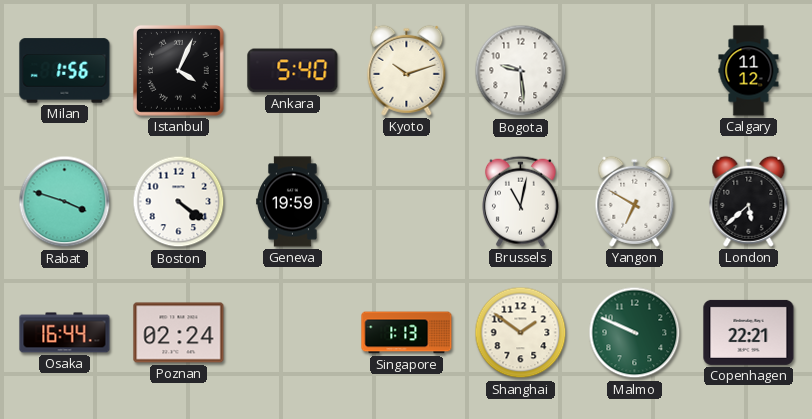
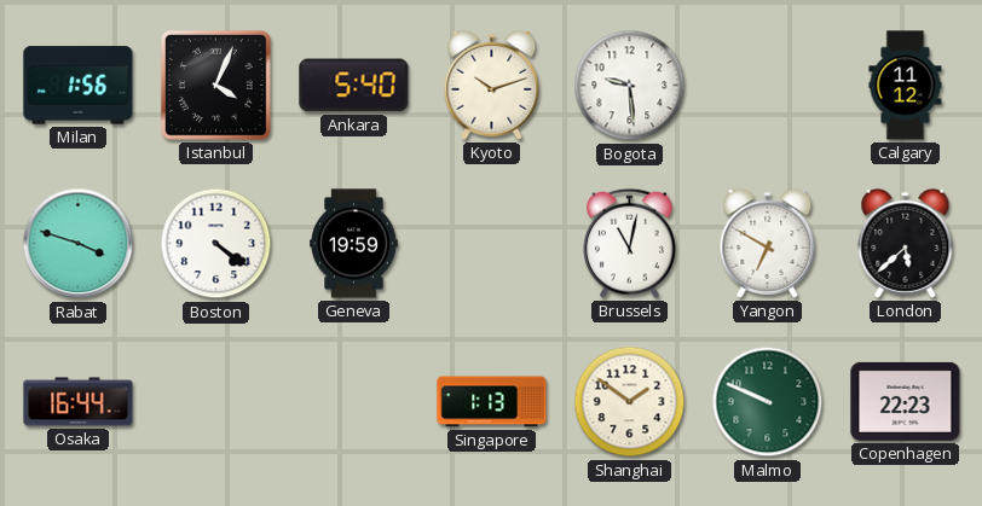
Poznan: 02:24 -> none (179, 333)
Copenhagen: 22:21 -> 22:23 (906, 401)
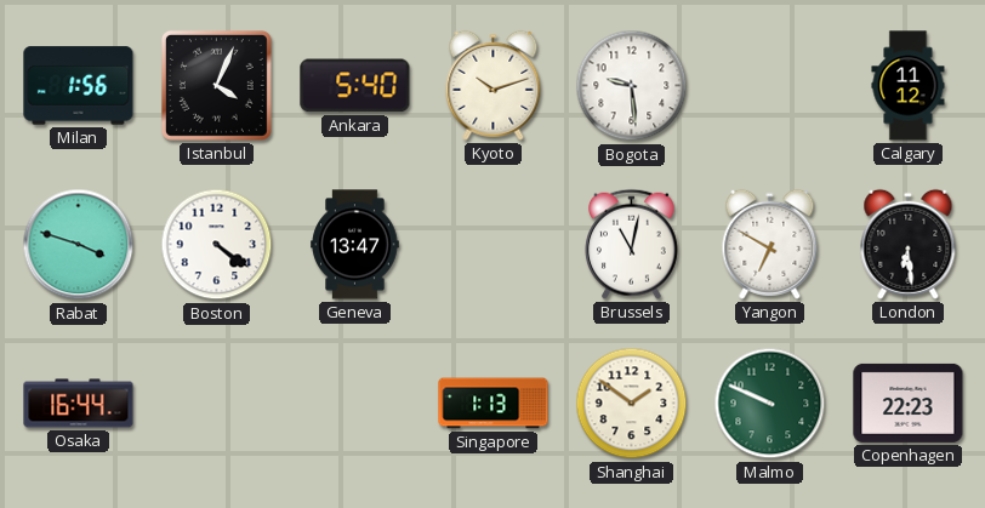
Geneva: 19:59 -> 13:47 (355, 245)
London: 5:38 -> 6:29 (909, 244)
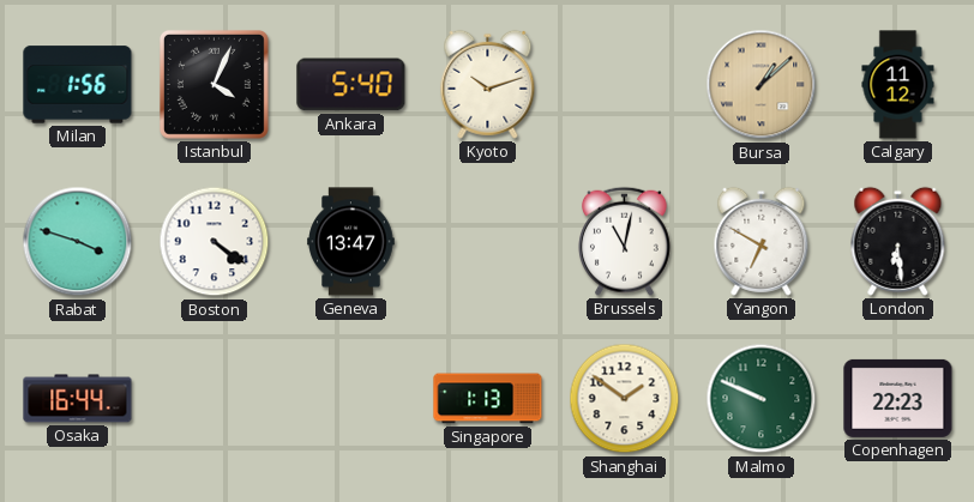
Bogota: 9:29 -> none (632, 86)
Bursa: none -> 1:08 (762, 85)
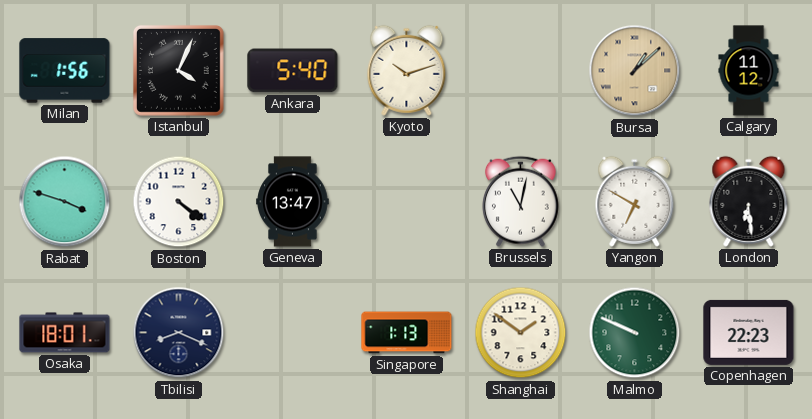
Osaka: 16:44 -> 18:01 (65, 333)
Tbilisi: none -> 8:19 (179, 333)
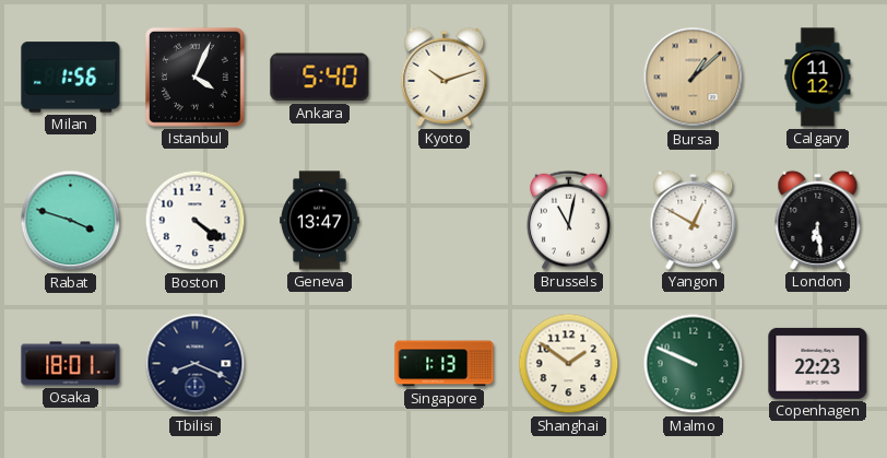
Yangon: 6:50 -> 12:50 (694, 220)
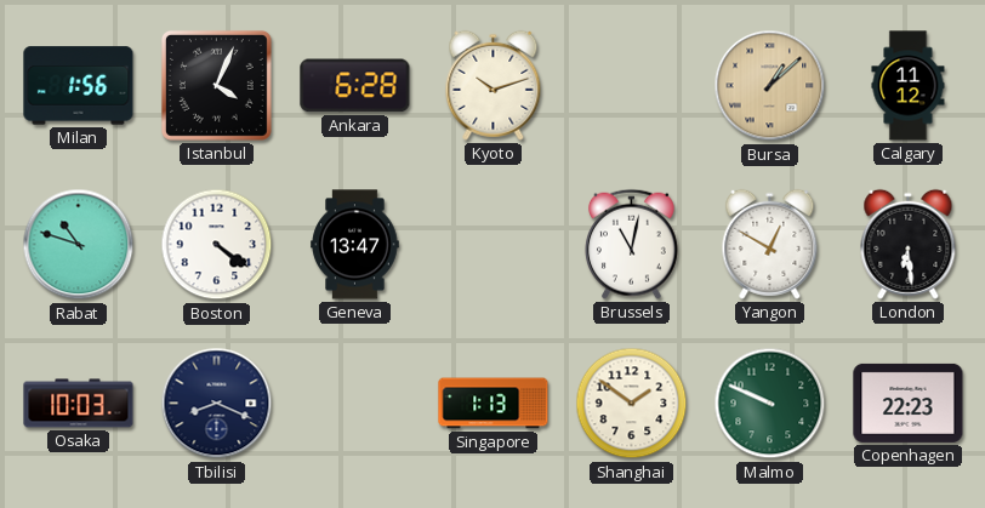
Ankara: 5:40 -> 6:28 (355, 86)
Rabat: 3:48 -> 10:48 (79, 245)
Osaka: 18:01 -> 10:03 (79, 404)
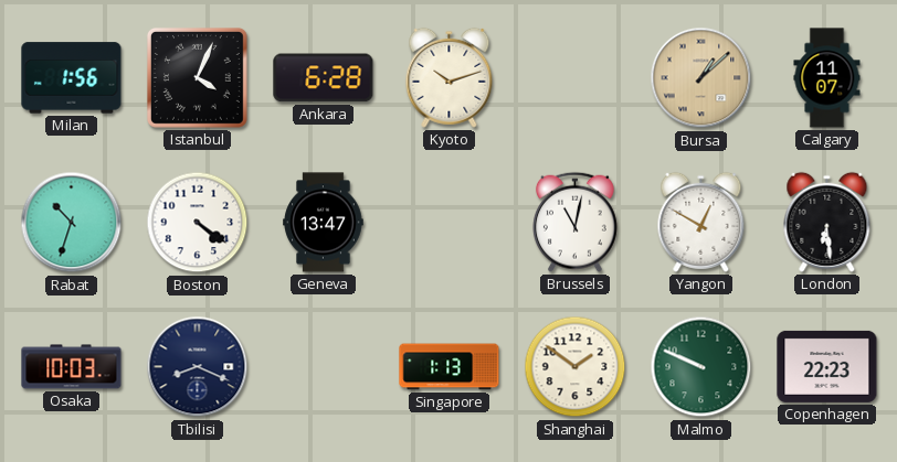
Calgary: 11:12 -> 11:07 (827, 78)
Rabat: 10:48 -> 10:33 (72, 223)
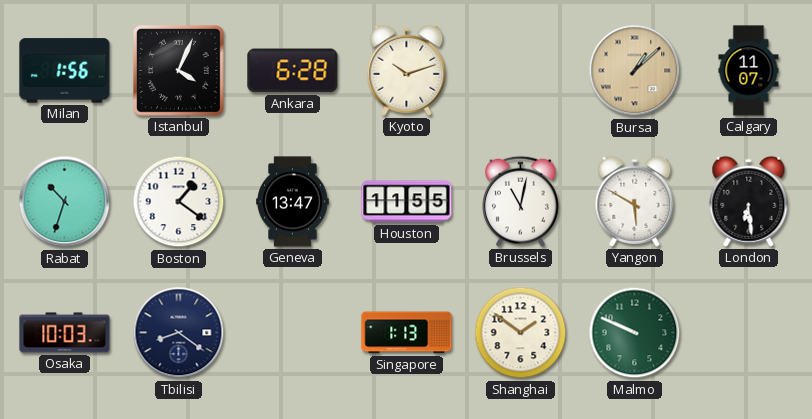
Boston: 4:21 -> 1:21 (179, 202)
Houston: none -> 11:55 (407, 202)
Yangon: 12:50 -> 5:50 (635, 201)
Tbilisi: 8:19 -> 8:21 (179, 333)
Copenhagen: 22:23 -> none (827, 366)
